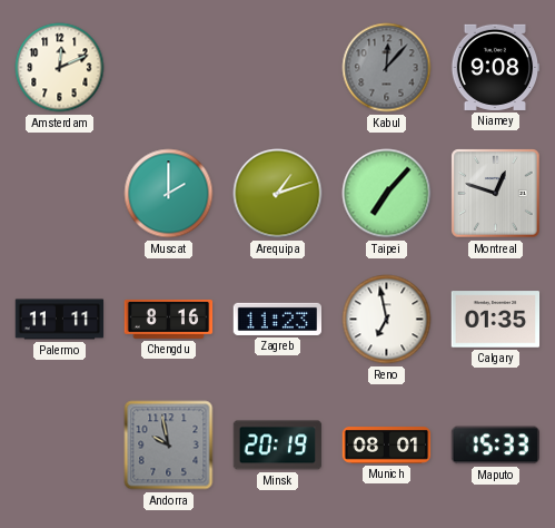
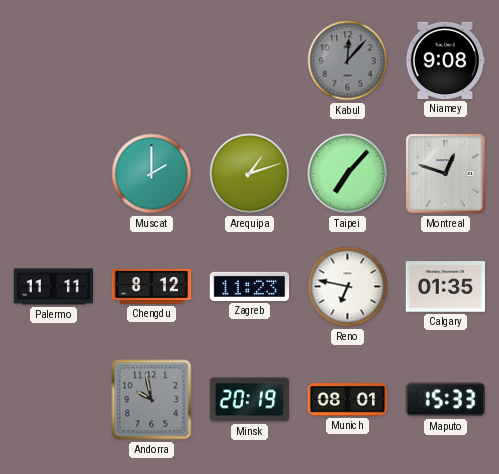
Amsterdam: 12:11 -> none (60, 68)
Chengdu: 8:16 -> 8:12 (152, 286)
Reno: 6:58 -> 6:47 (348, 287)
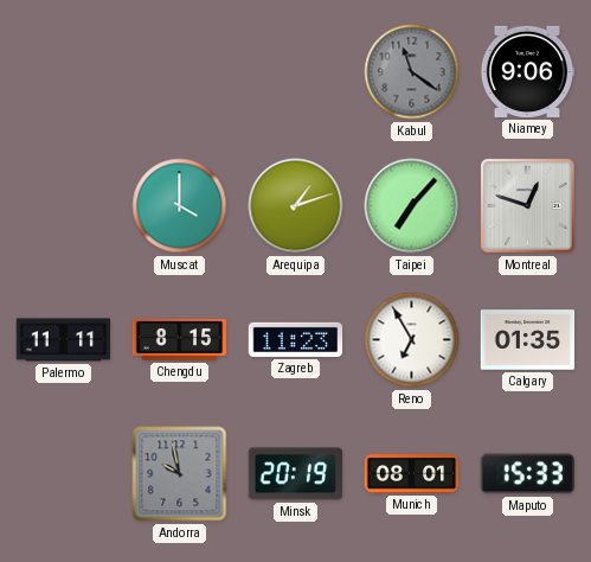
Kabul: 12:07 -> 11:21 (412, 72)
Niamey: 9:08 -> 9:06 (527, 71)
Muscat: 2:00 -> 4:00 (180, 206)
Chengdu: 8:12 -> 8:15 (180, 339)
Reno: 6:47 -> 6:55 (412, 340)
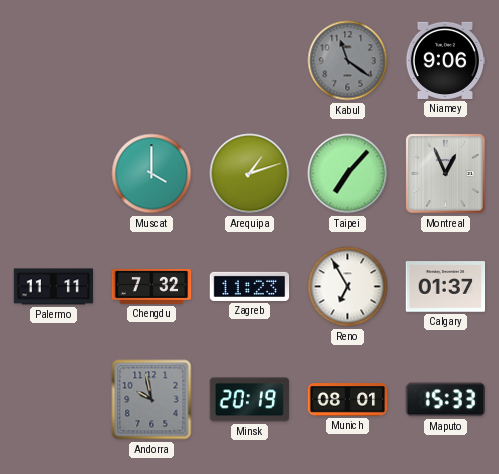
Montreal: 12:48 -> 12:56 (446, 174)
Chengdu: 8:15 -> 7:32 (152, 286)
Calgary: 01:35 -> 01:37 (446, 287)
